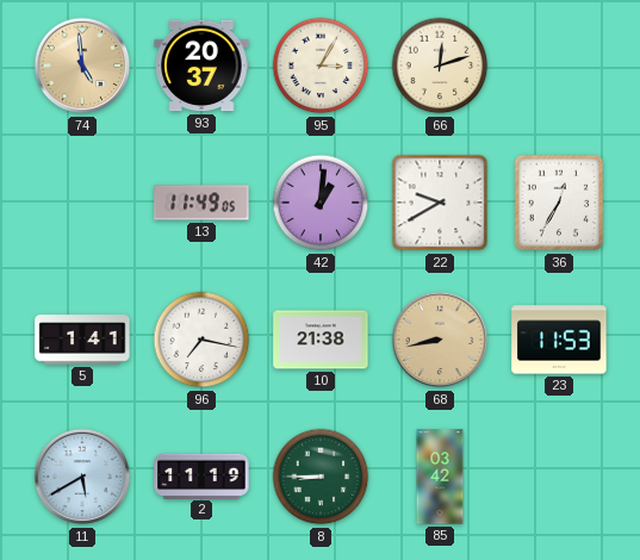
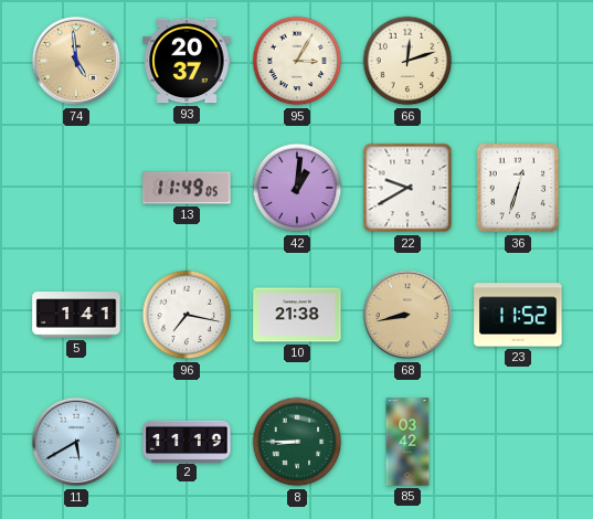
36: 12:35 -> 12:33 (518, 188)
23: 11:53 -> 11:52 (518, 315)
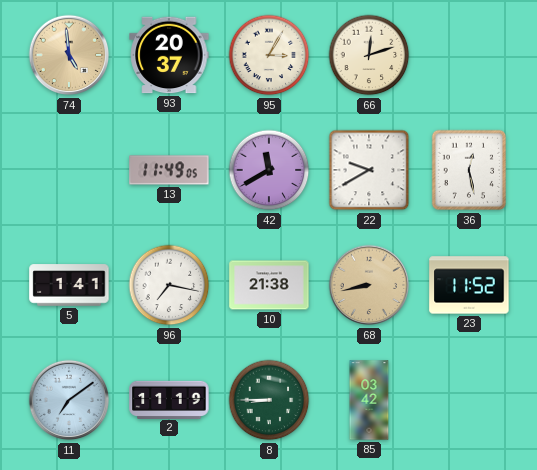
42: 1:01 -> 11:40 (269, 170)
36: 12:33 -> 12:28 (469, 170)
11: 5:40 -> 7:09 (69, 400)
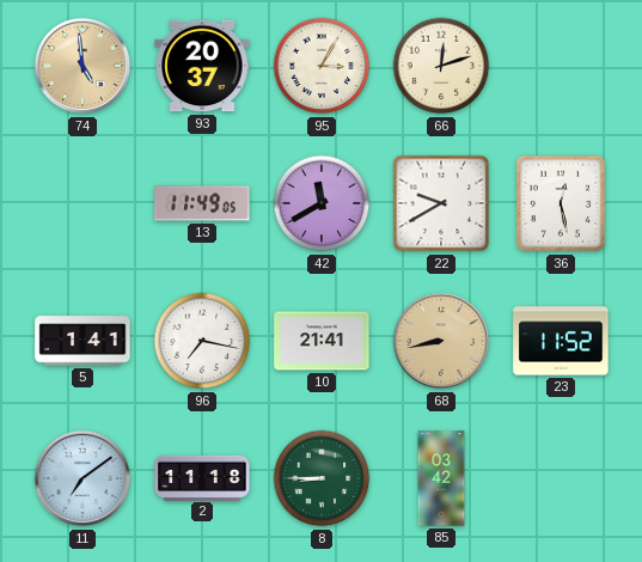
10: 21:38 -> 21:41 (322, 341)
2: 11:19 -> 11:18 (202, 477)
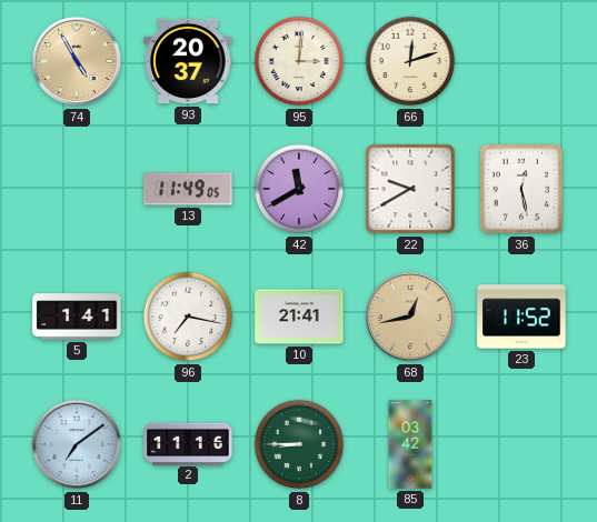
74: 4:59 -> 4:55 (77, 61)
95: 3:05 -> 3:01 (299, 61)
68: 8:43 -> 12:43 (410, 317)
2: 11:18 -> 11:16 (188, 443)
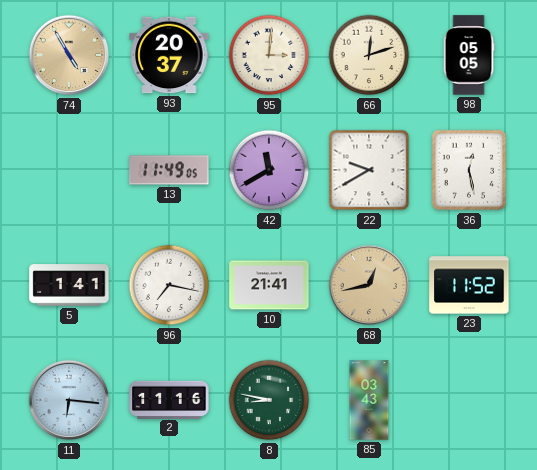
98: none -> 05:05 (469, 55)
11: 7:09 -> 6:16 (69, 400)
8: 8:45 -> 8:47 (269, 400)
85: 03:42 -> 03:43 (369, 400)
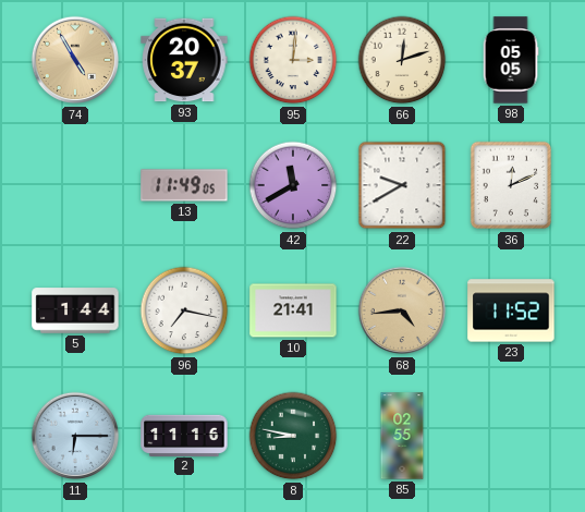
36: 12:28 -> 12:11 (511, 185)
5: 1:41 -> 1:44 (75, 310)
68: 12:43 -> 4:44 (402, 310)
11: 6:16 -> 6:15 (75, 436)
85: 03:43 -> 02:55 (402, 436)
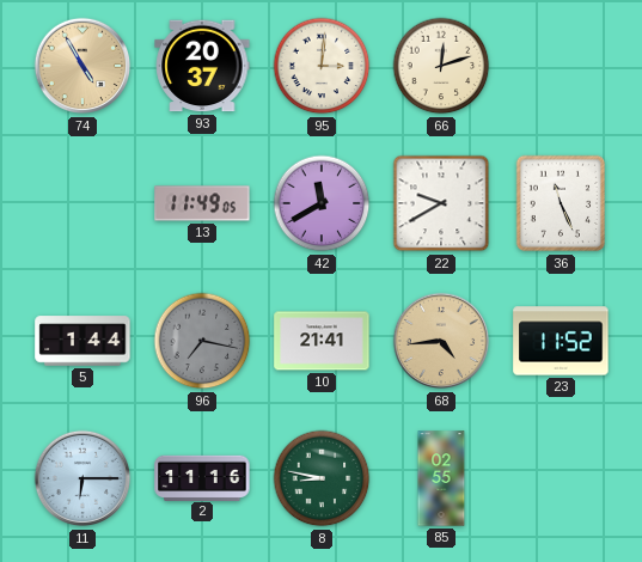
98: 05:05 -> none (511, 60)
36: 12:11 -> 11:26 (561, 203)
96 dial: white -> grey (202, 341)
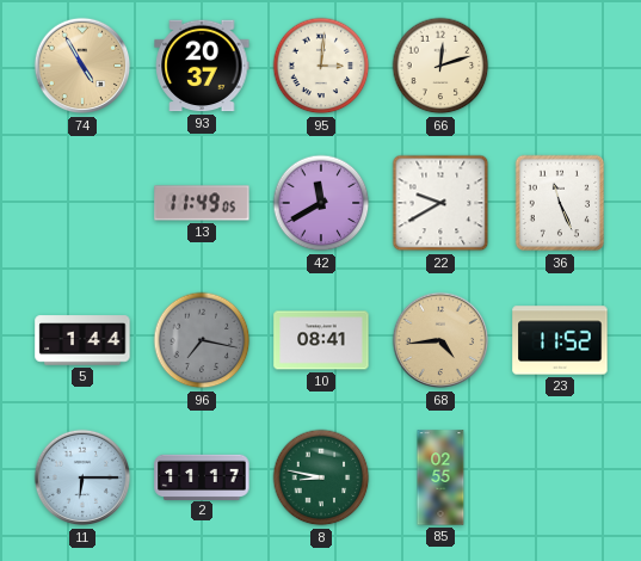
10: 21:41 -> 08:41 (321, 340)
2: 11:16 -> 11:17 (202, 476)
